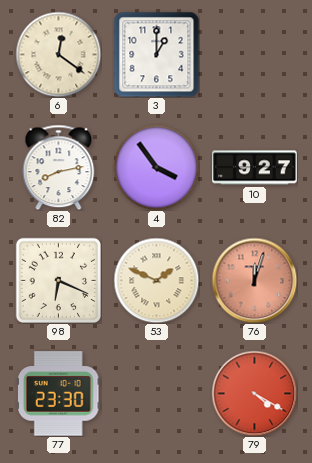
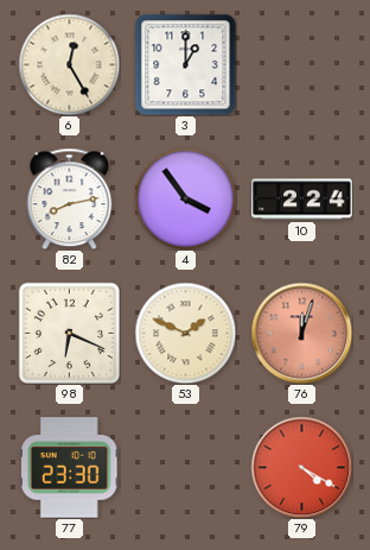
6: 12:21 -> 12:25 (69, 64)
10: 9:27 -> 2:24 (302, 200)
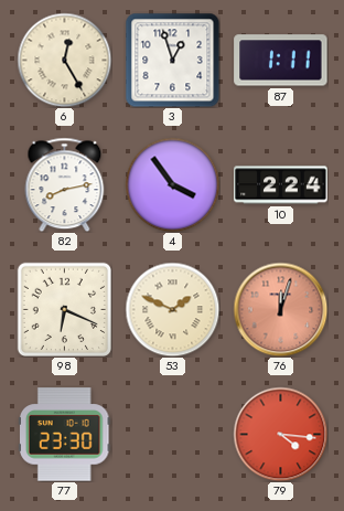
3: 1:00 -> 12:57 (172, 60)
87: none -> 1:11 (281, 61)
79: 4:20 -> 4:16 (280, 434)
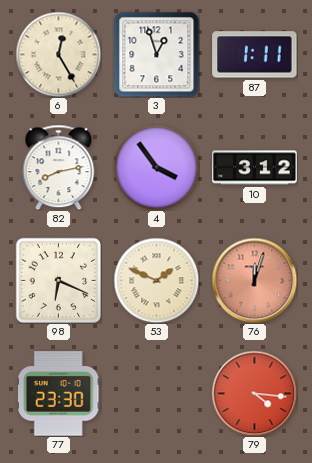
10: 2:24 -> 3:12 (255, 168)
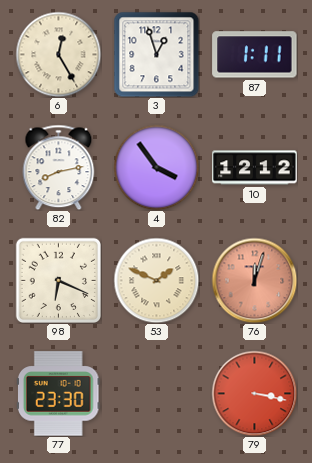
10: 3:12 -> 12:12 (255, 168)
79: 4:16 -> 3:17 (254, 393)
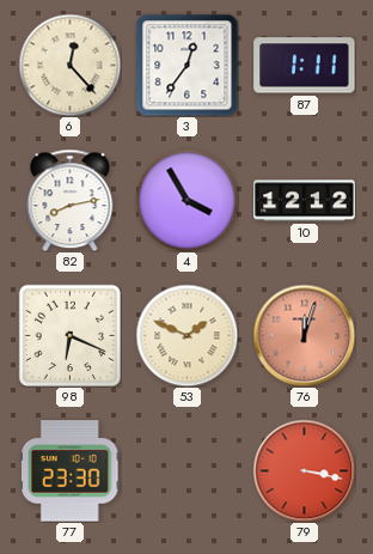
6: 12:25 -> 12:23 (69, 65)
3: 12:57 -> 12:36 (186, 65)
4: 3:54 -> 3:55 (186, 200)
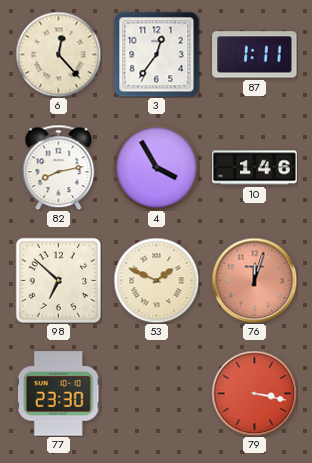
10: 12:12 -> 1:46 (255, 168)
98: 6:19 -> 6:52 (58, 280)
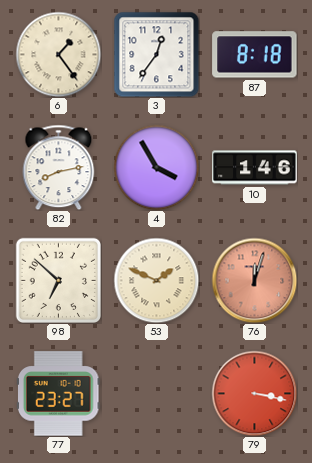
6: 12:23 -> 1:24 (58, 54)
87: 1:11 -> 8:18 (255, 55)
77: 23:30 -> 23:27 (59, 394)
